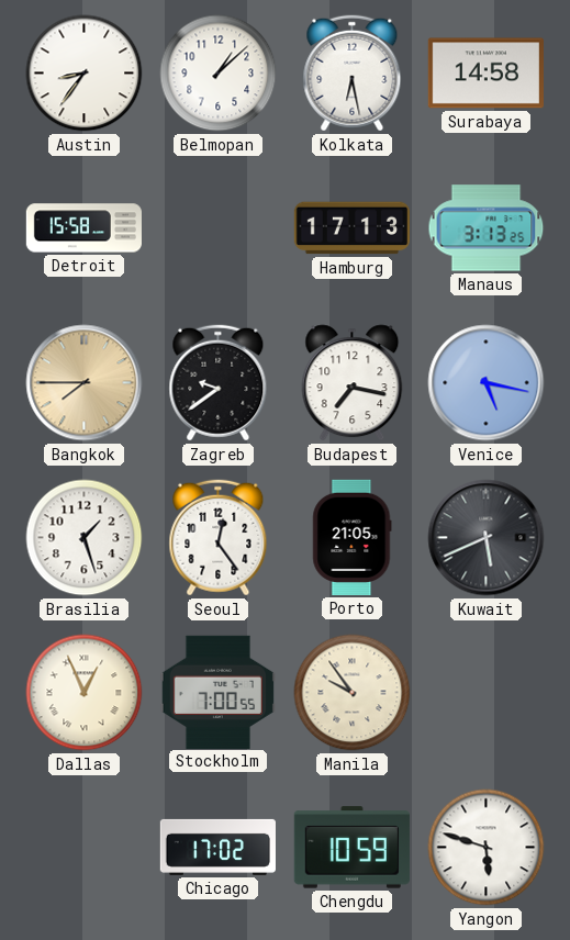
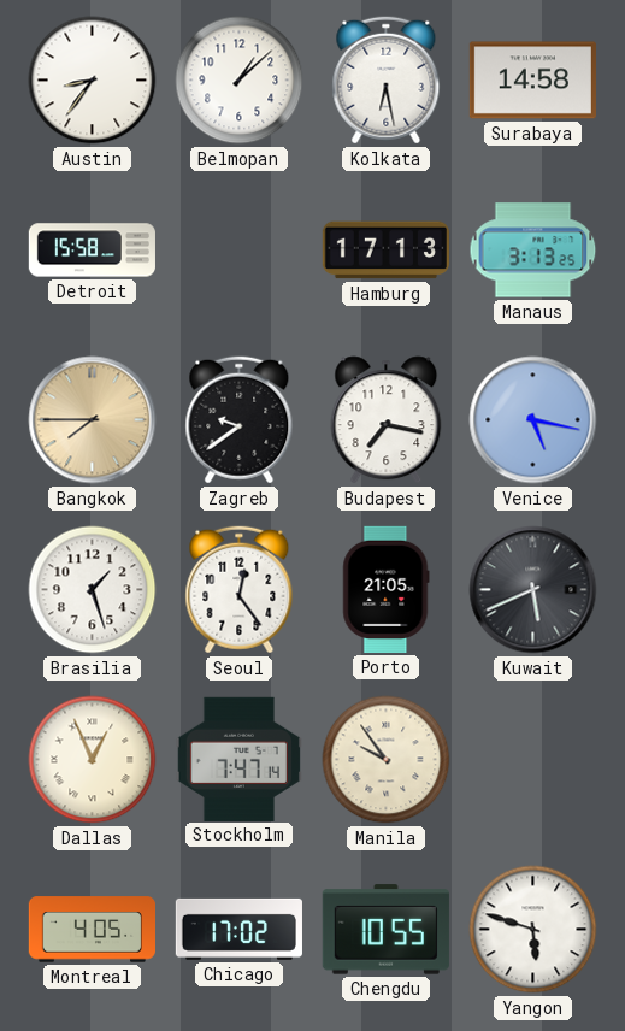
Stockholm: 7:00 -> 7:47 (238, 759)
Montreal: none -> 4:05 (92, 930)
Chengdu: 10:59 -> 10:55 (385, 930)
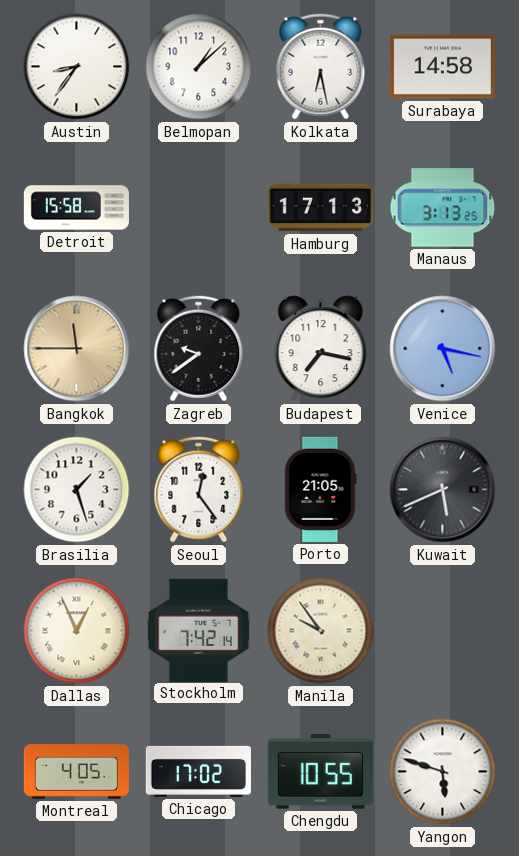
Bangkok: 7:45 -> 11:45 (77, 349)
Stockholm: 7:47 -> 7:42 (198, 630)
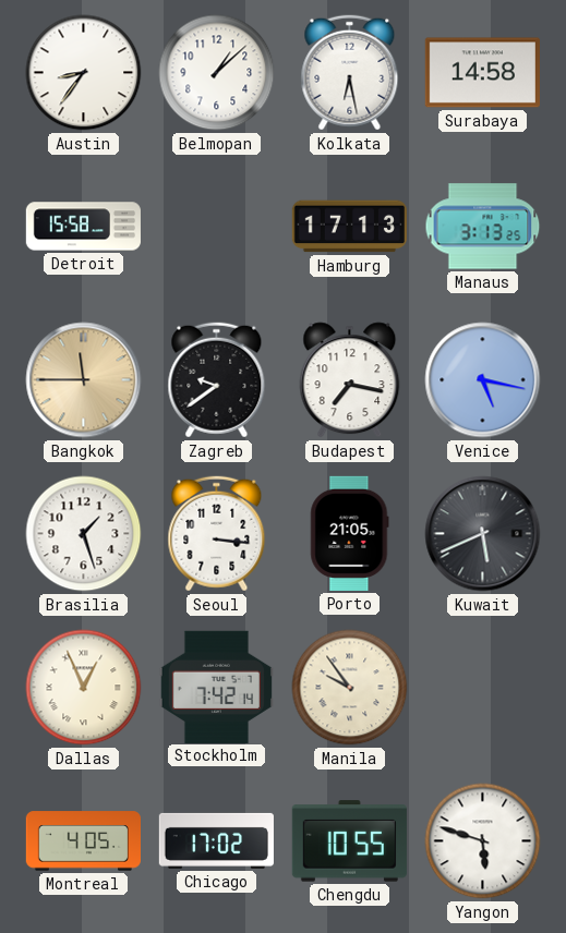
Seoul: 12:24 -> 3:16 (217, 534)
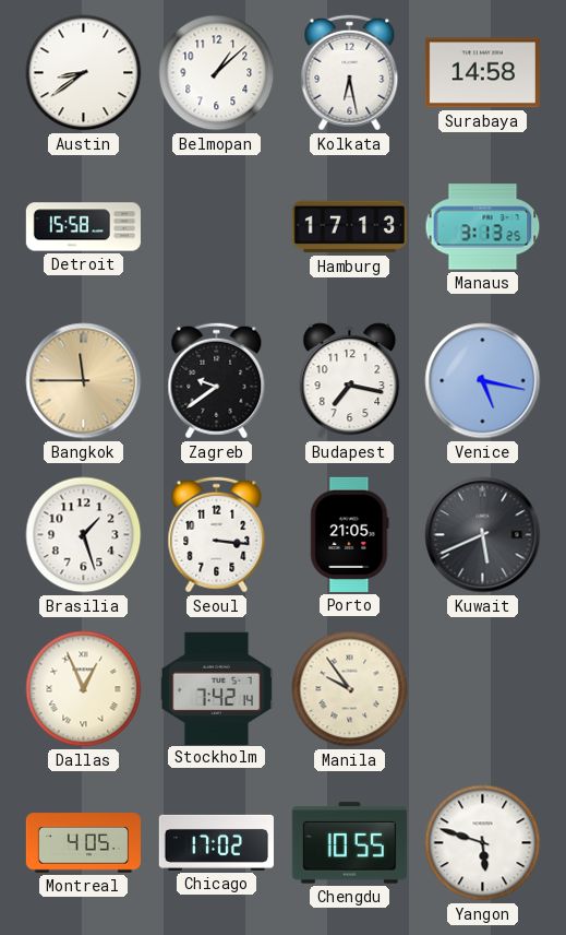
Austin: 8:36 -> 8:39 (84, 73)
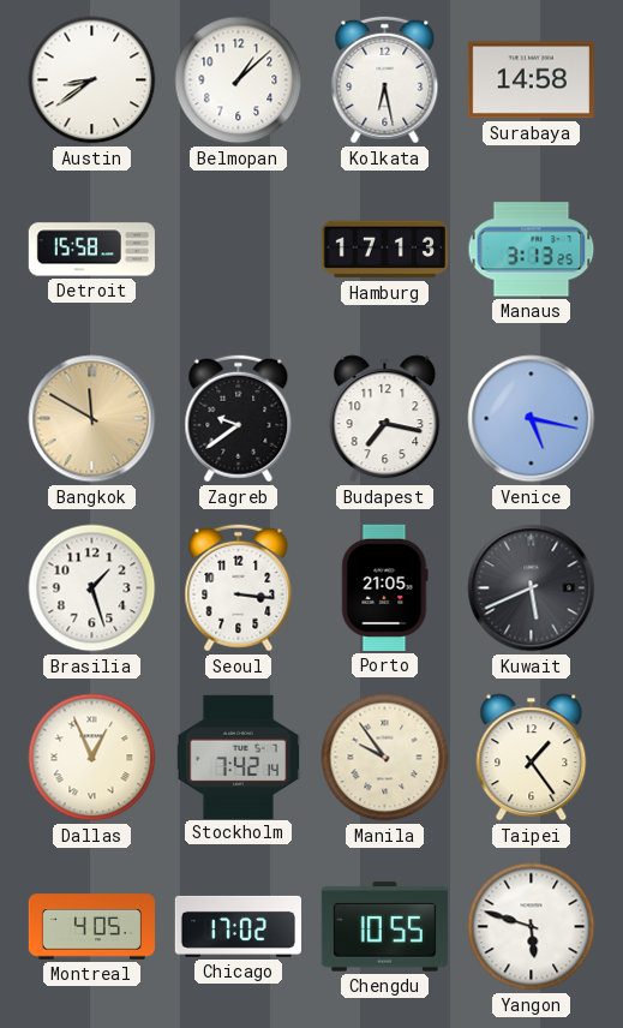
Bangkok: 11:45 -> 11:50 (92, 419)
Taipei: none -> 1:24 (532, 758)
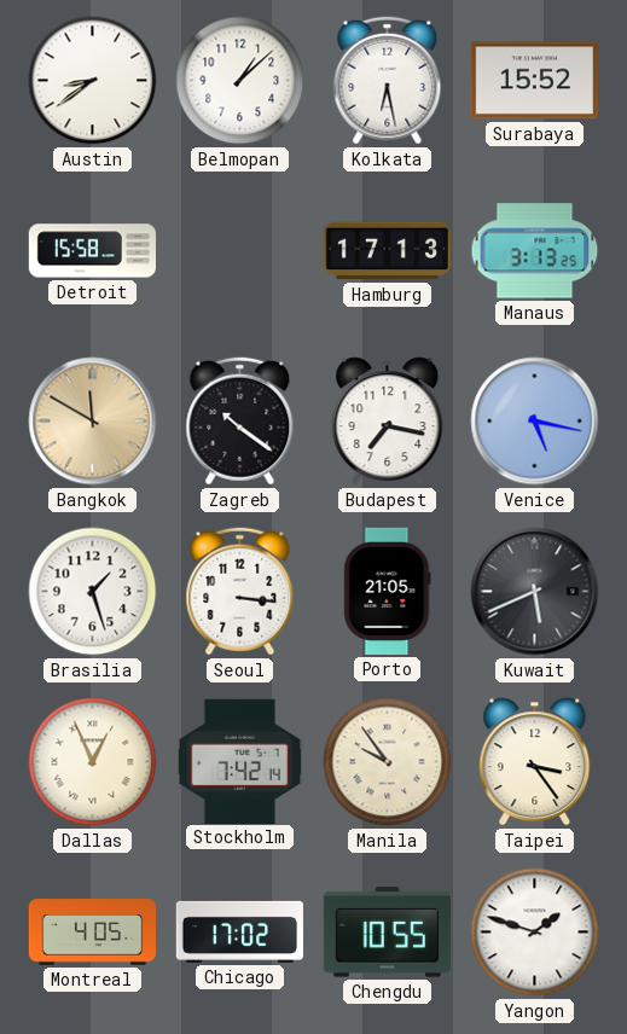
Surabaya: 14:58 -> 15:52 (534, 81)
Zagreb: 9:39 -> 10:21 (240, 422)
Taipei: 1:24 -> 3:24 (535, 762)
Yangon: 5:48 -> 1:48 (535, 933)
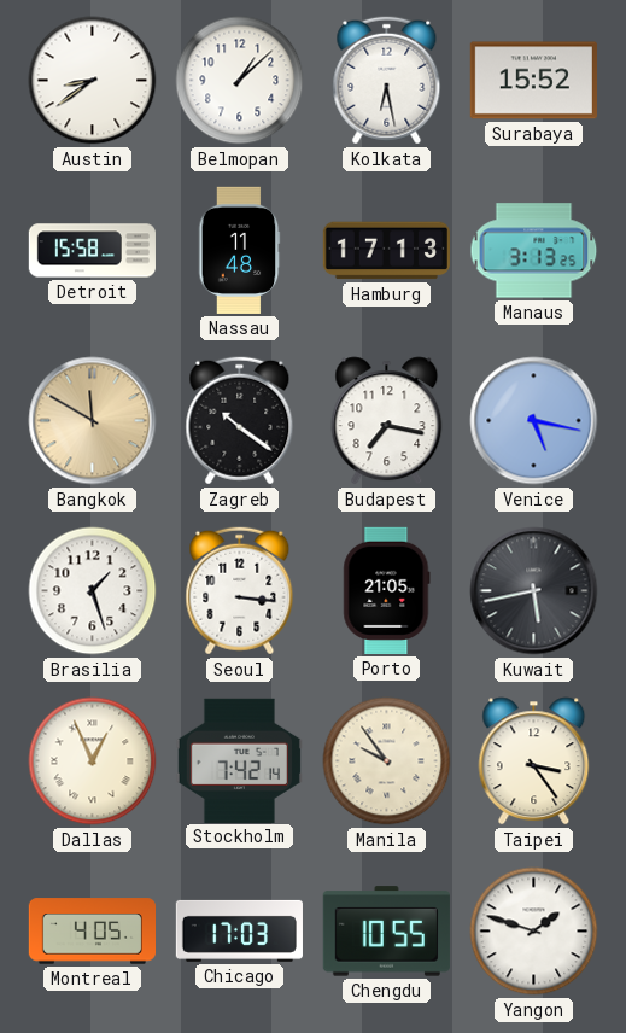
Nassau: none -> 11:48 (240, 250)
Kuwait: 5:41 -> 5:43 (534, 591)
Chicago: 17:02 -> 17:03 (239, 930)
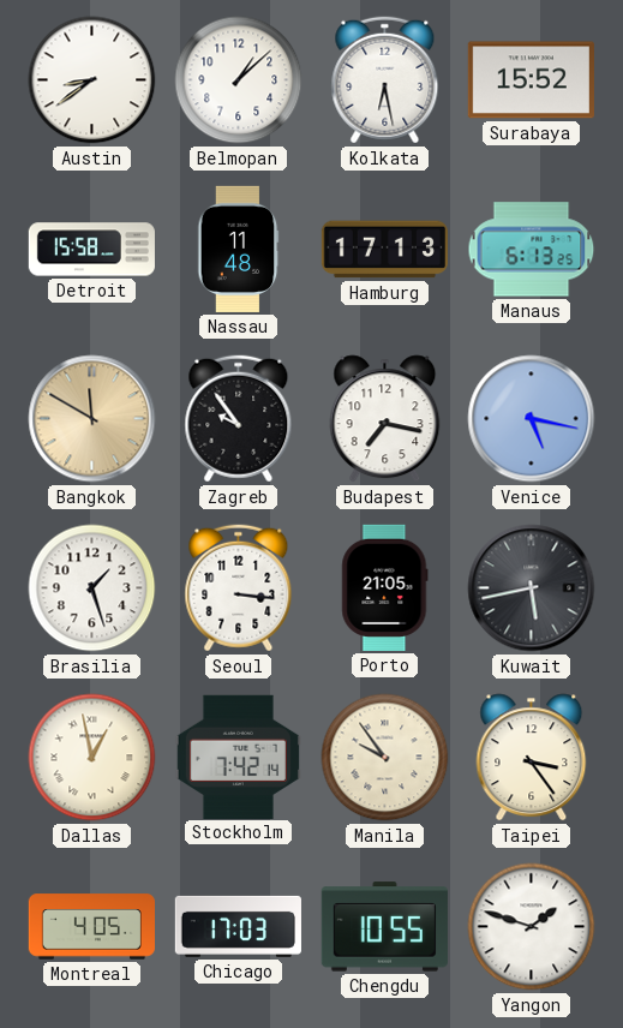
Manaus: 3:13 -> 6:13 (532, 250)
Zagreb: 10:21 -> 9:54 (239, 419)
Dallas: 12:56 -> 12:58 (92, 758)
